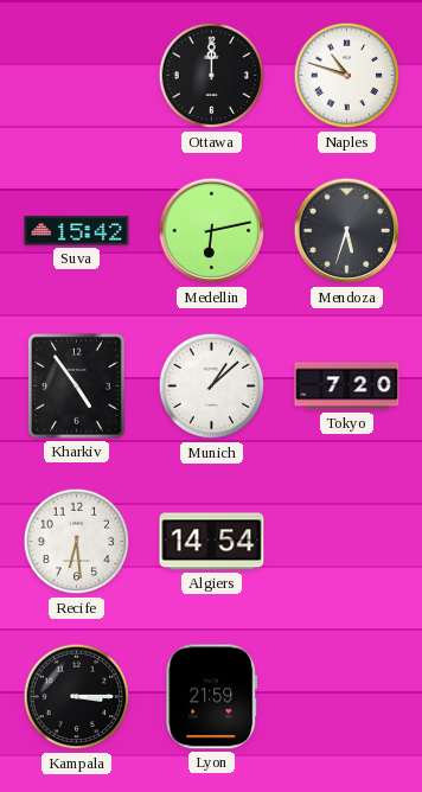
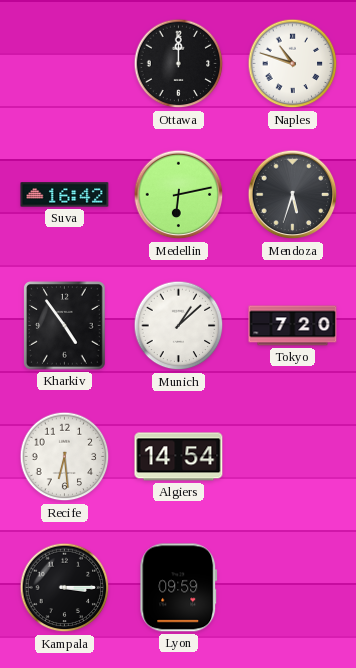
Suva: 15:42 -> 16:42 (65, 195)
Lyon: 21:59 -> 09:59 (179, 588)
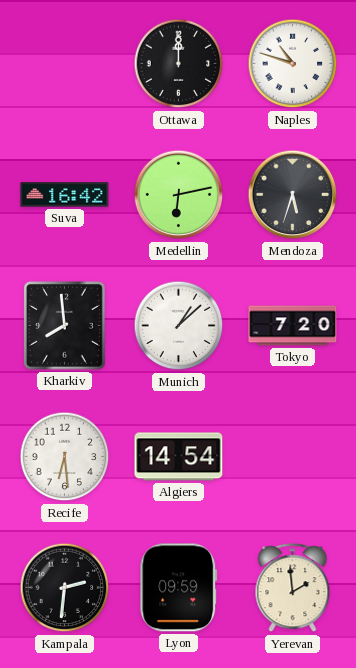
Kharkiv: 4:54 -> 7:59 (65, 326)
Kampala: 3:15 -> 2:31 (65, 588)
Yerevan: none -> 1:59 (293, 588)
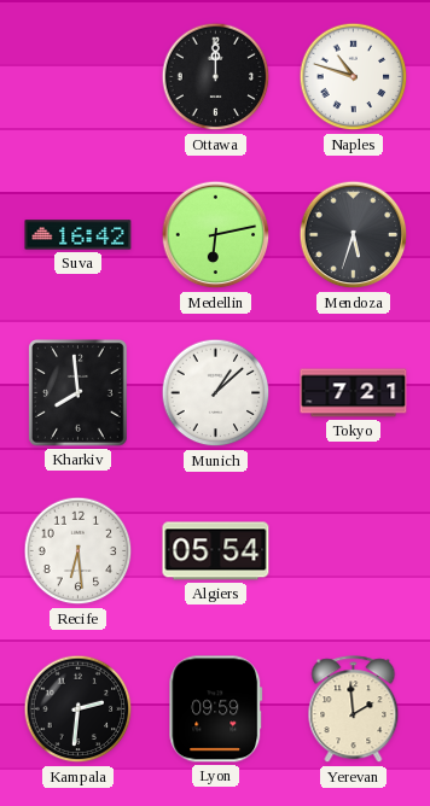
Tokyo: 7:20 -> 7:21 (354, 393)
Algiers: 14:54 -> 05:54 (216, 551)
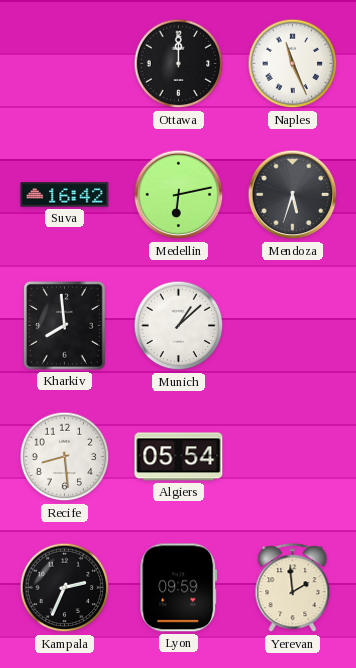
Naples: 10:48 -> 11:26 (293, 64)
Tokyo: 7:21 -> none (354, 393)
Recife: 6:29 -> 8:29 (65, 457)
Kampala: 2:31 -> 2:34 (65, 588)
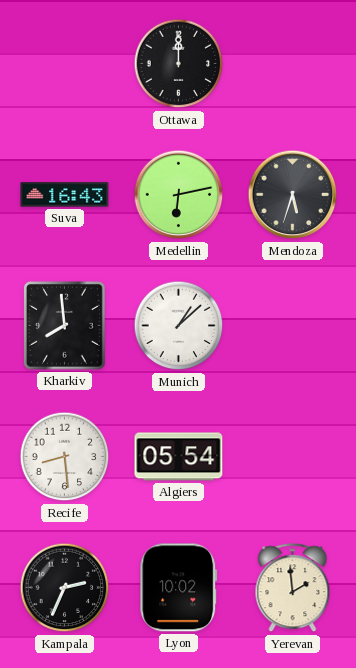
Naples: 11:26 -> none (293, 64)
Suva: 16:42 -> 16:43 (65, 195)
Lyon: 09:59 -> 10:02 (179, 588)
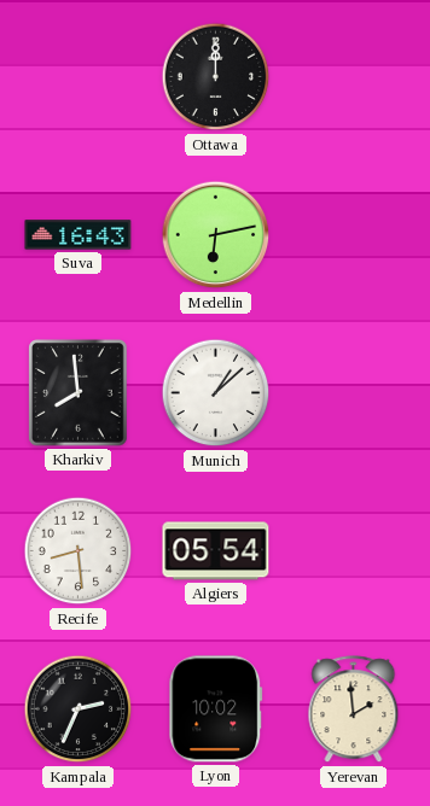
Mendoza: 5:33 -> none (293, 195)
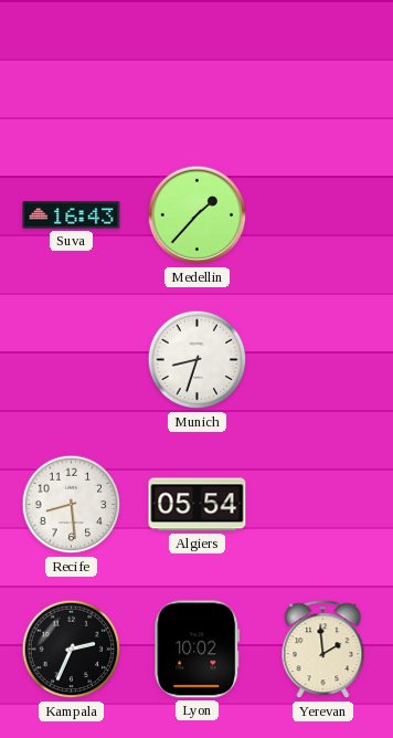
Ottawa: 12:00 -> none (216, 77)
Medellin: 6:13 -> 1:37 (198, 215)
Kharkiv: 7:59 -> none (79, 393)
Munich: 1:08 -> 8:33 (198, 360)
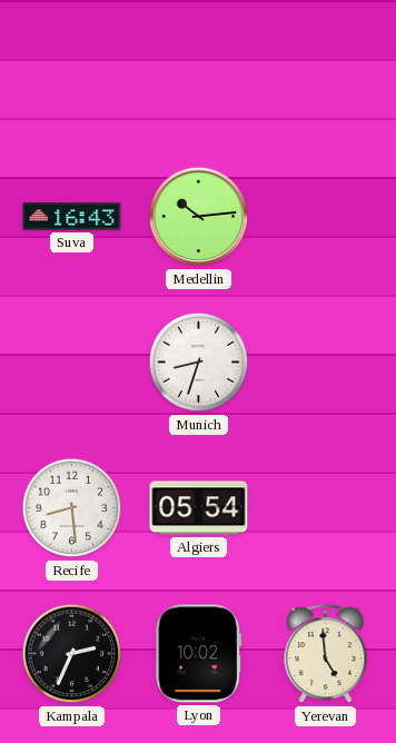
Medellin: 1:37 -> 10:14 (199, 217)
Yerevan: 1:59 -> 4:59 (326, 654)
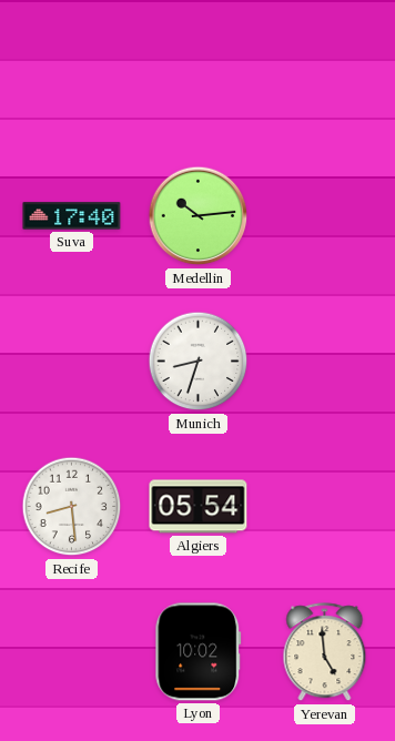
Suva: 16:43 -> 17:40 (72, 216)
Kampala: 2:34 -> none (72, 654)
